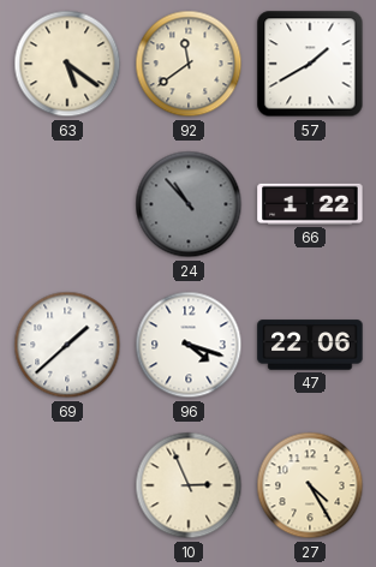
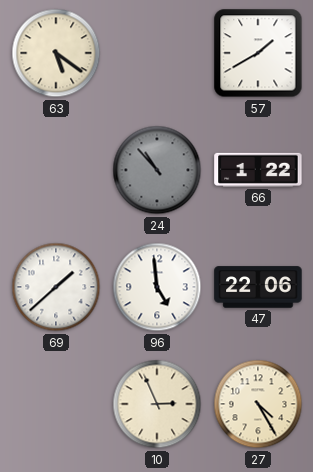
92: 11:39 -> none (189, 64)
96: 4:18 -> 4:59 (157, 287)
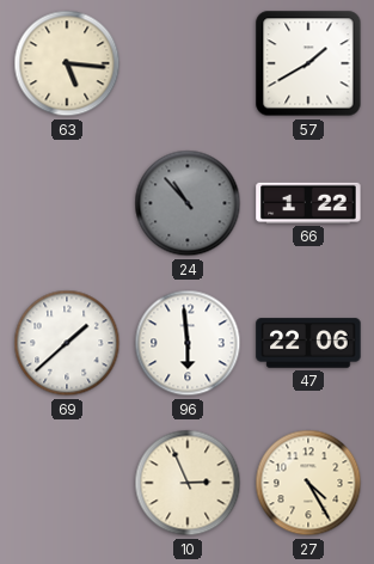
63: 5:21 -> 5:16 (67, 63)
96: 4:59 -> 5:59 (188, 343)
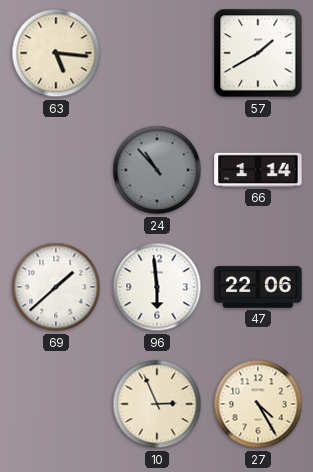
66: 1:22 -> 1:14 (258, 170)
